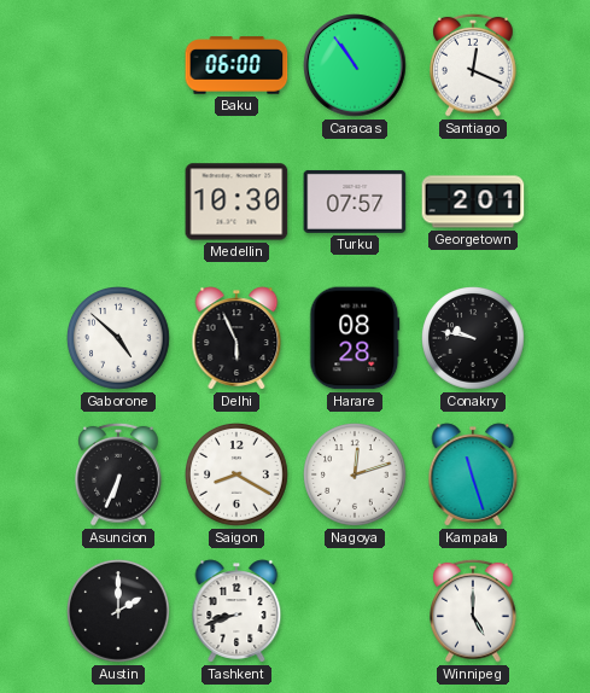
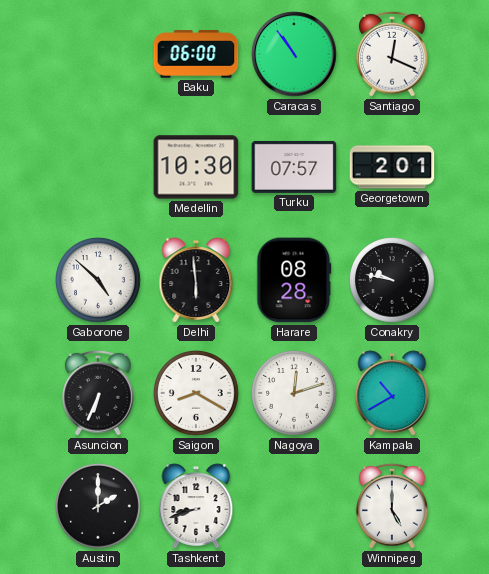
Delhi: 5:56 -> 5:59 (196, 280)
Kampala: 11:27 -> 10:40 (392, 393)
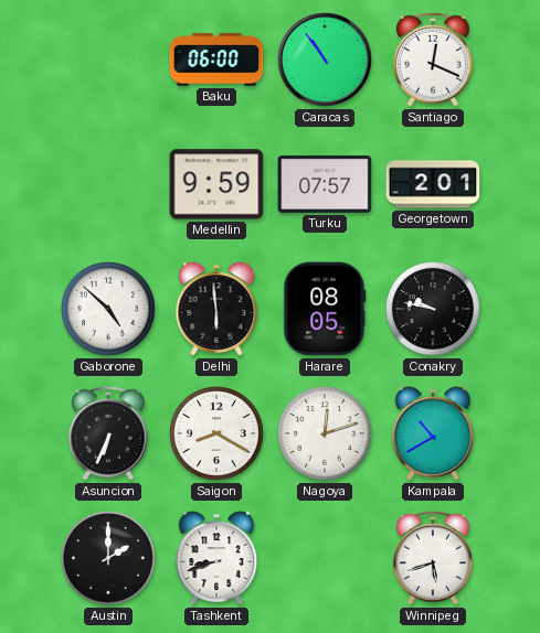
Medellin: 10:30 -> 9:59 (216, 184)
Harare: 08:28 -> 08:05 (325, 309)
Winnipeg: 5:00 -> 5:42 (434, 558)
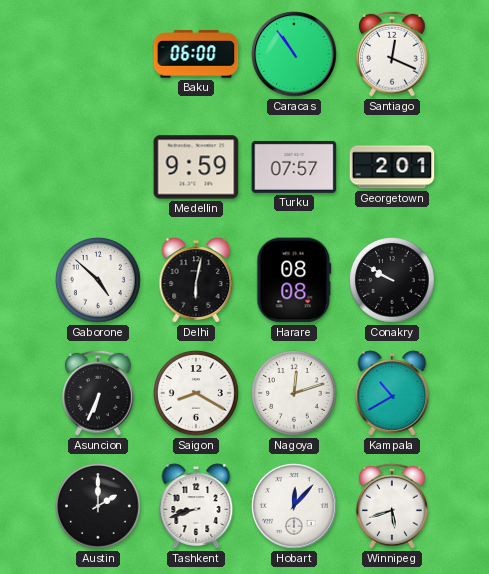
Delhi: 5:59 -> 6:02 (196, 280)
Harare: 08:05 -> 08:08 (294, 280)
Conakry: 9:47 -> 9:50 (393, 281)
Hobart: none -> 12:07 (294, 506)
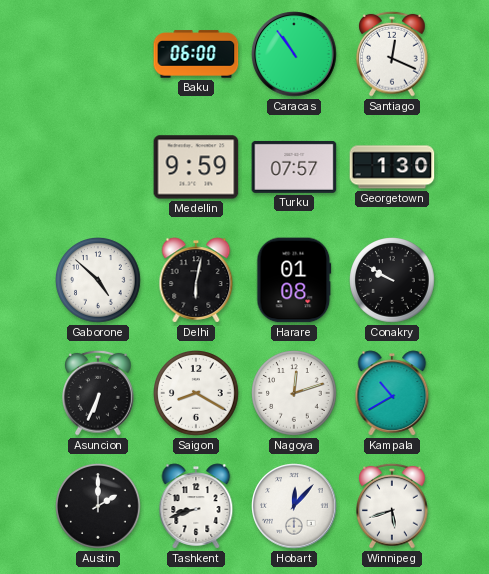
Georgetown: 2:01 -> 1:30 (392, 167)
Harare: 08:08 -> 01:08 (294, 280)
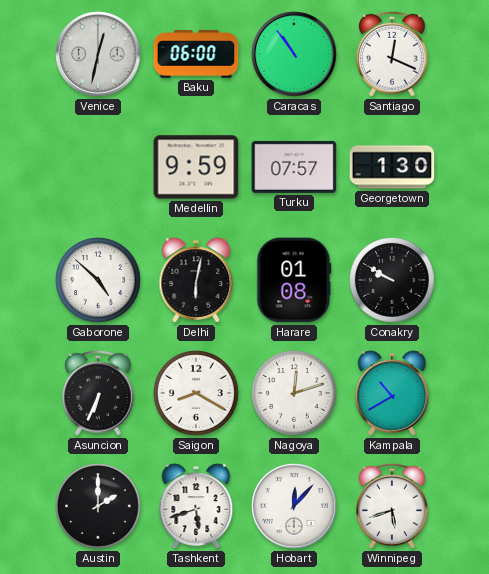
Venice: none -> 12:32 (98, 54)
Tashkent: 8:42 -> 5:42 (196, 506)
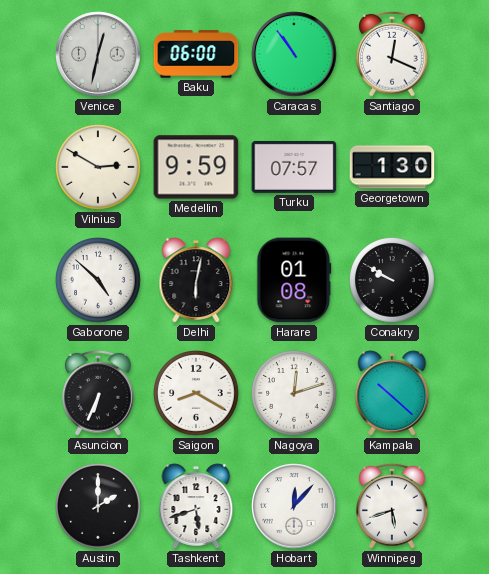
Vilnius: none -> 2:50 (99, 168)
Kampala: 10:40 -> 10:22 (392, 393)
